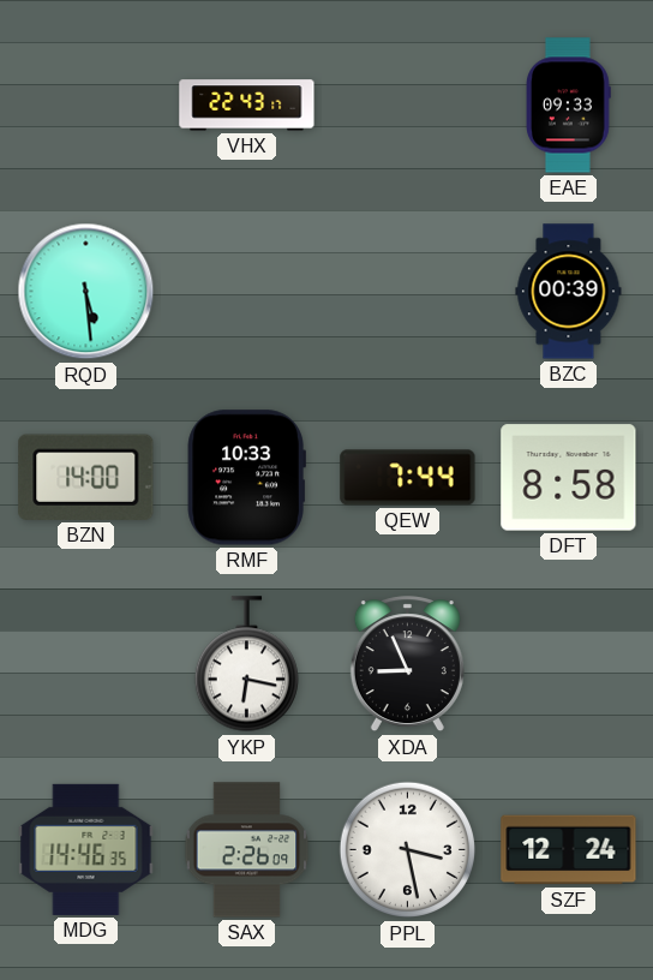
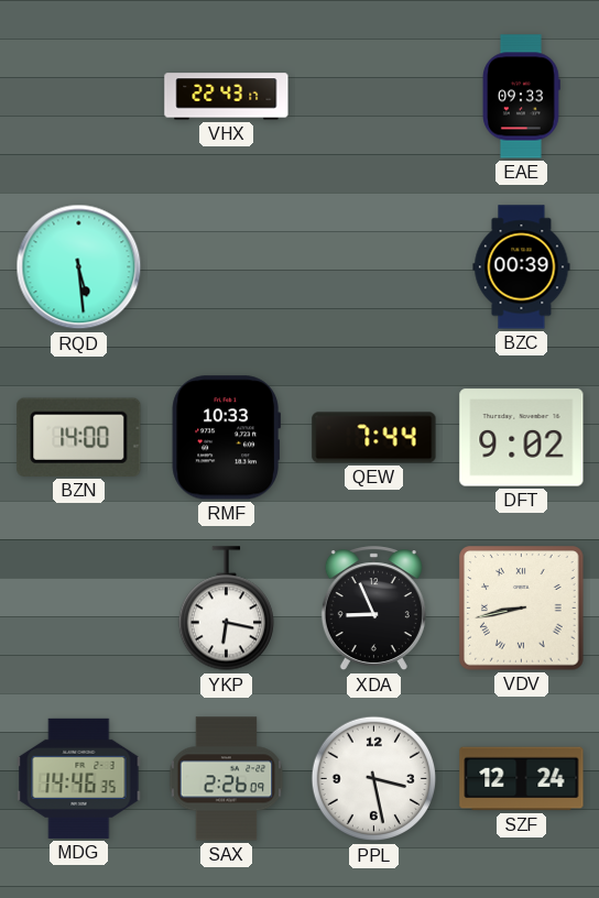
DFT: 8:58 -> 9:02 (522, 438)
VDV: none -> 8:43 (522, 609)
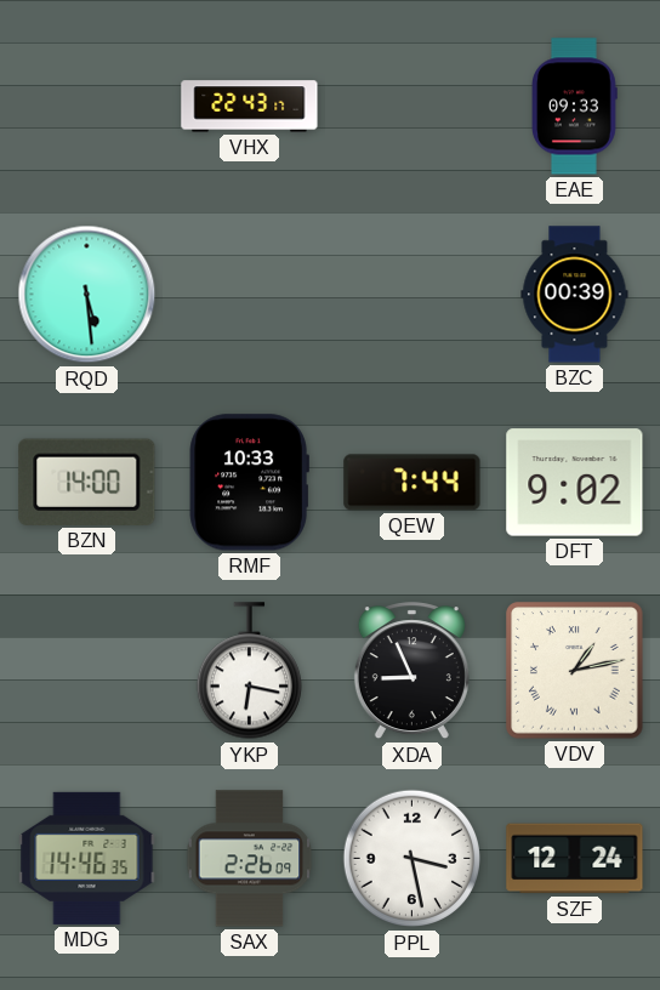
VDV: 8:43 -> 1:13 (575, 671)
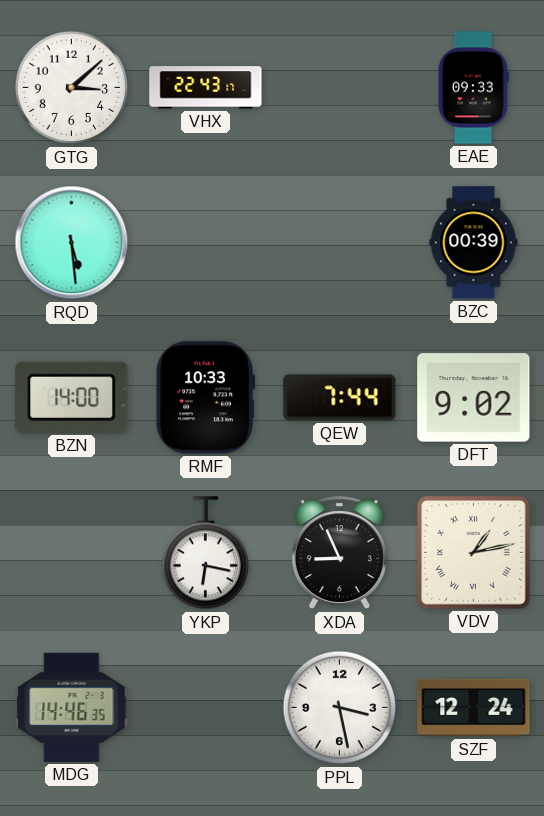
GTG: none -> 3:08 (72, 88)
SAX: 2:26 -> none (250, 859)
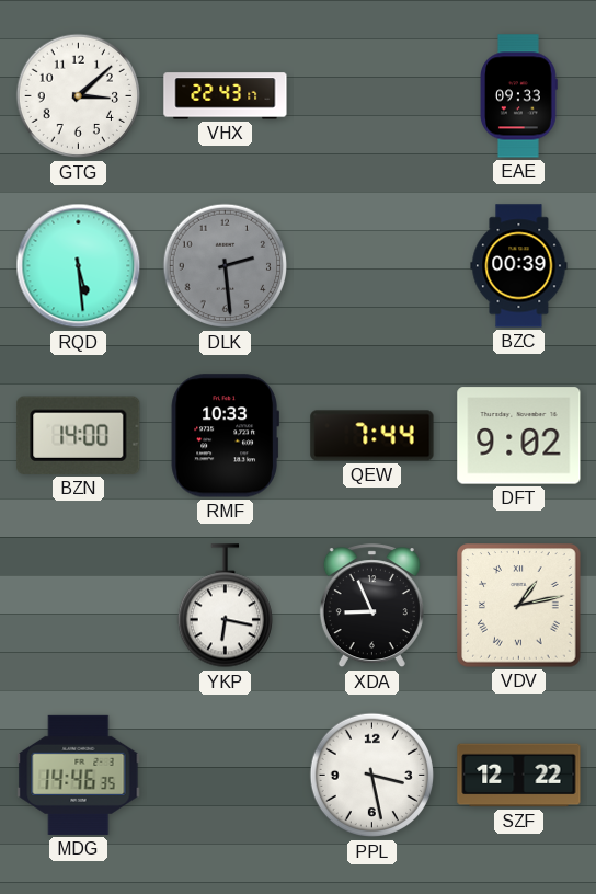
DLK: none -> 2:29 (226, 266)
SZF: 12:24 -> 12:22 (519, 776)
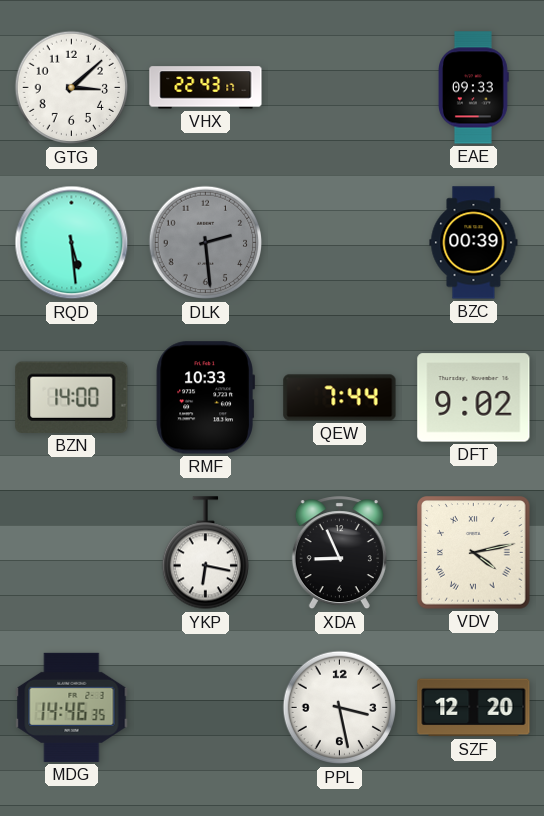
VDV: 1:13 -> 4:13 (474, 553)
SZF: 12:22 -> 12:20 (474, 708)
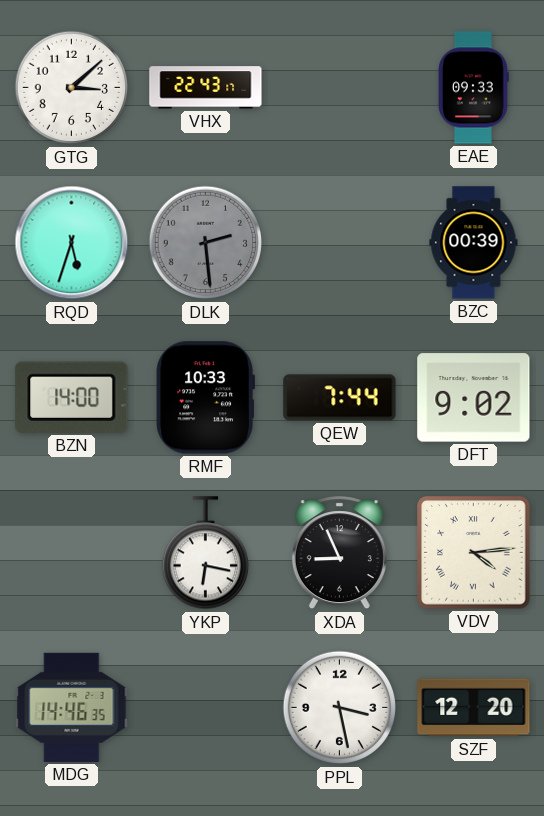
RQD: 5:29 -> 5:33 (72, 243)
VDV: 4:13 -> 4:14 (474, 553)
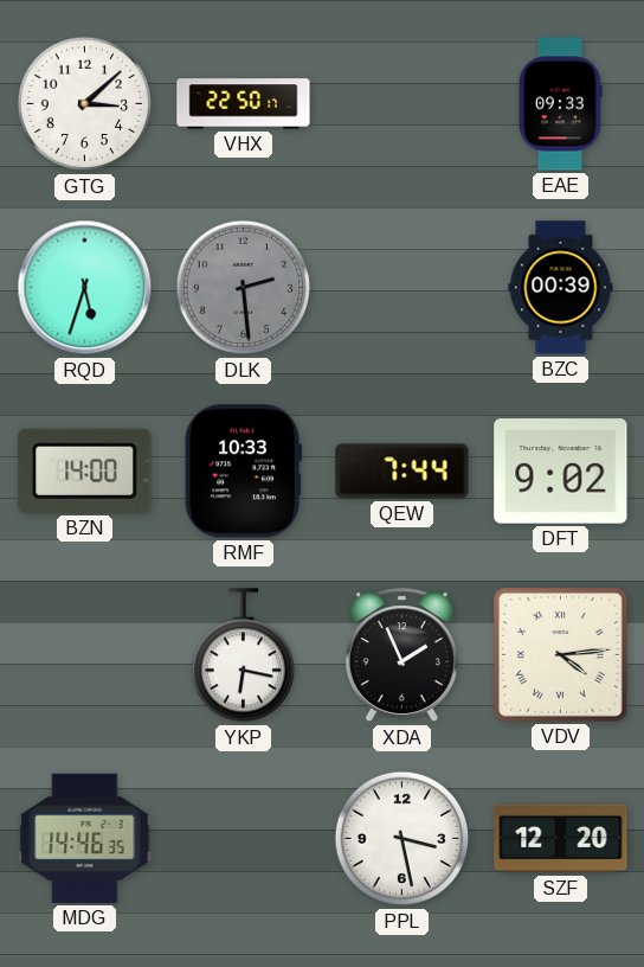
VHX: 22:43 -> 22:50 (244, 104)
XDA: 8:56 -> 1:56 (401, 655)
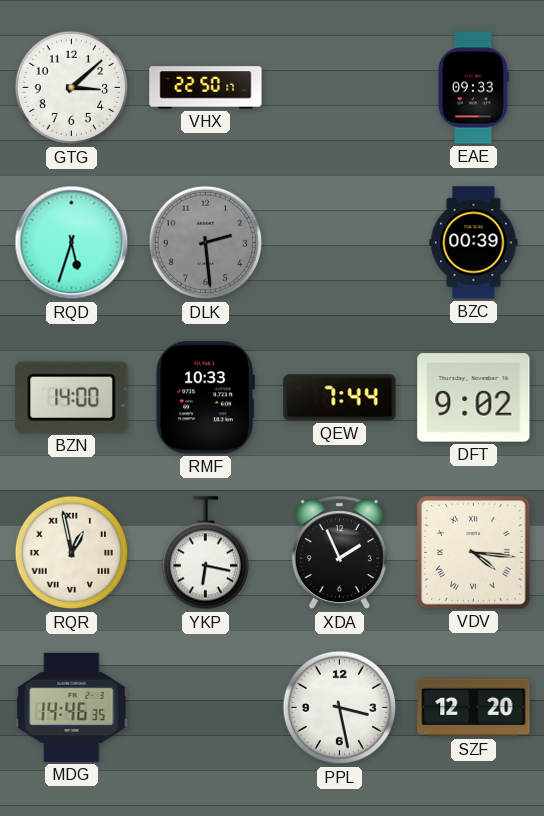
RQR: none -> 12:58 (72, 553)
VDV: 4:14 -> 4:16 (474, 553)
